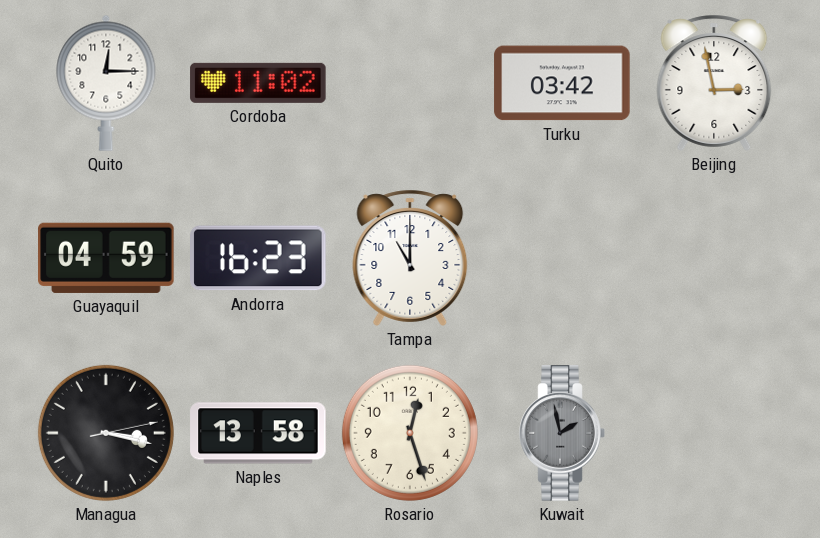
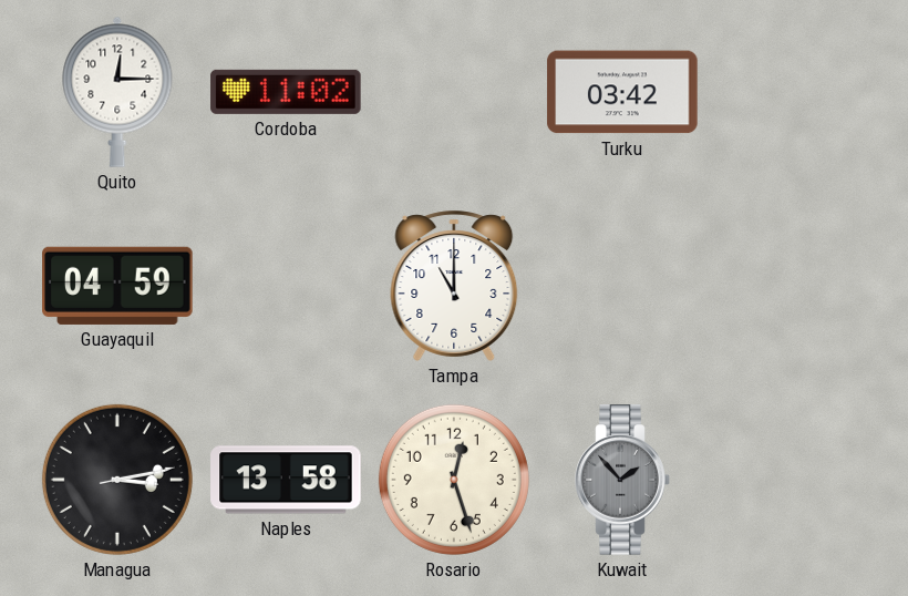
Beijing: 2:58 -> none (714, 83)
Andorra: 16:23 -> none (258, 258)
Managua: 3:17 -> 3:13 (117, 480)
Kuwait: 1:58 -> 1:53 (622, 480)
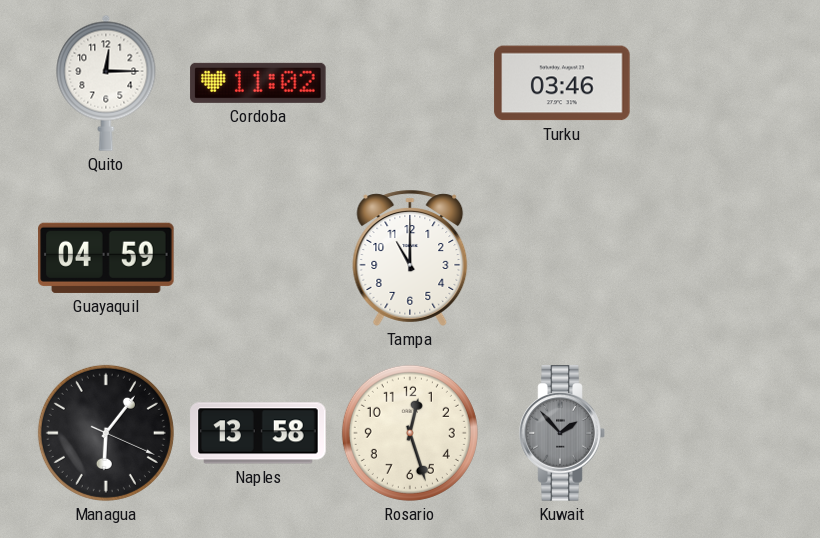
Turku: 03:42 -> 03:46 (562, 83)
Managua: 3:13 -> 6:06 (106, 433)
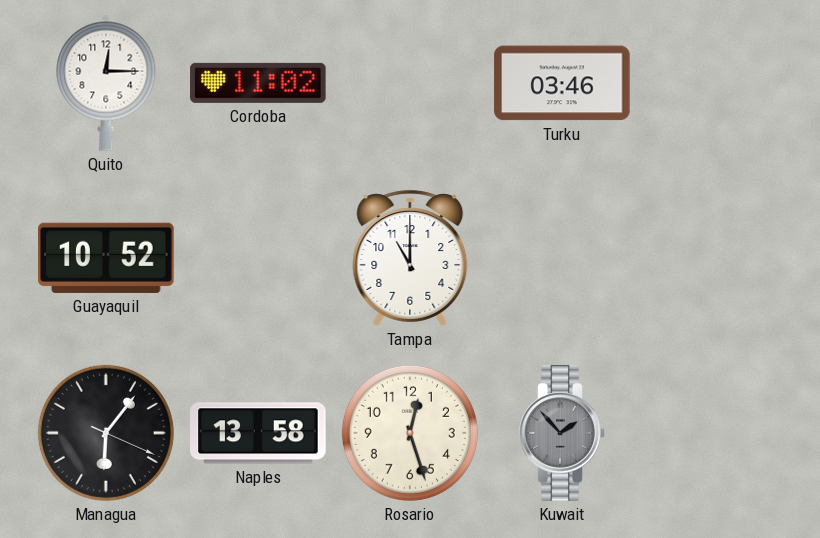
Guayaquil: 04:59 -> 10:52 (106, 258)
